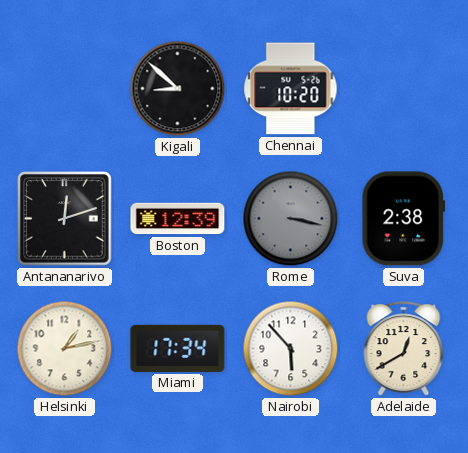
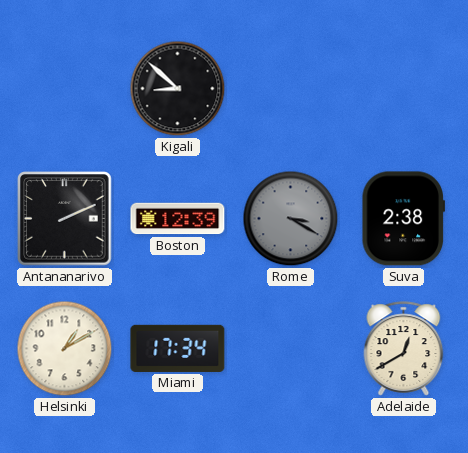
Chennai: 10:20 -> none (291, 89)
Antananarivo: 12:12 -> 2:11 (65, 219)
Rome: 3:17 -> 3:20 (291, 219)
Helsinki: 1:13 -> 1:10 (65, 349)
Nairobi: 5:53 -> none (291, 349)
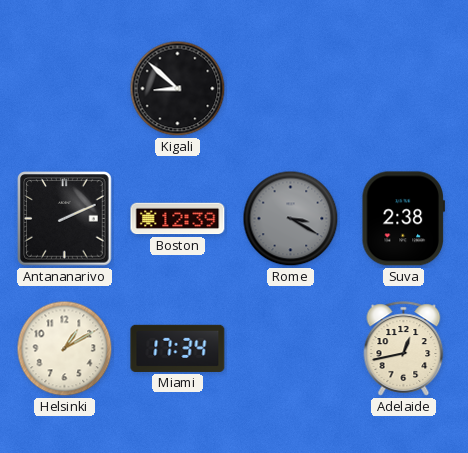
Adelaide: 12:40 -> 12:43 (404, 349)
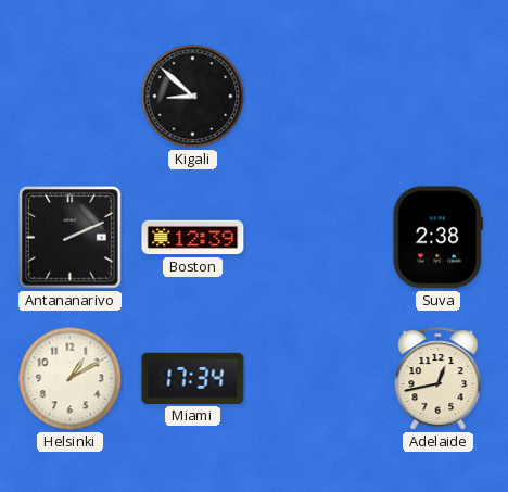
Rome: 3:20 -> none (291, 219)
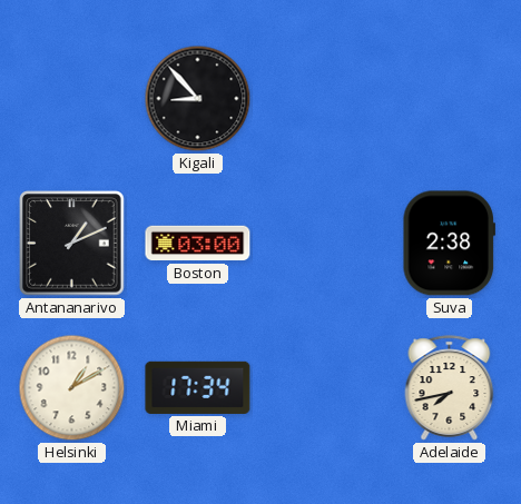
Kigali: 8:52 -> 8:53 (198, 99)
Antananarivo: 2:11 -> 1:11 (72, 244)
Boston: 12:39 -> 03:00 (198, 244)
Adelaide: 12:43 -> 7:43 (450, 388)
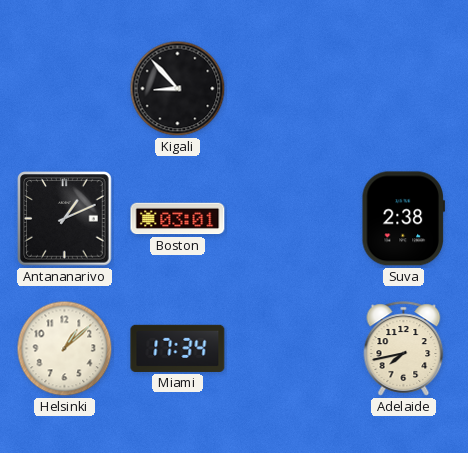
Boston: 03:00 -> 03:01 (178, 219)
Helsinki: 1:10 -> 1:08 (65, 349)
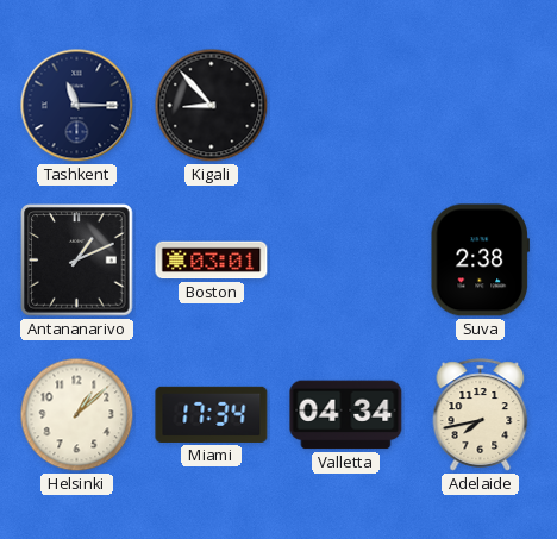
Tashkent: none -> 11:15 (77, 106)
Valletta: none -> 04:34 (346, 415)
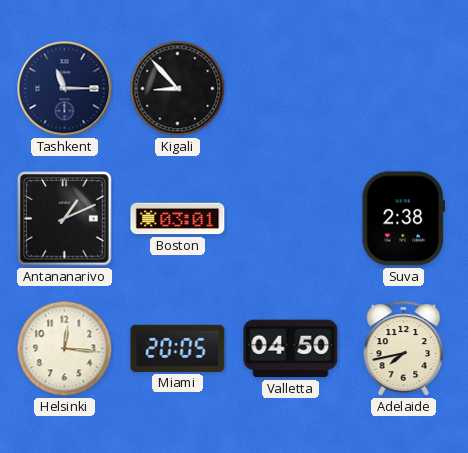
Helsinki: 1:08 -> 12:16 (65, 349)
Miami: 17:34 -> 20:05 (178, 348)
Valletta: 04:34 -> 04:50 (291, 349)
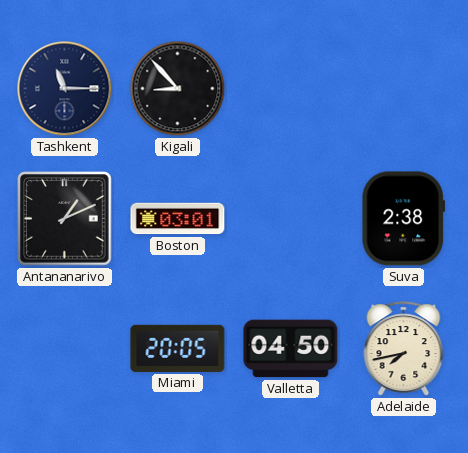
Helsinki: 12:16 -> none (65, 349)
